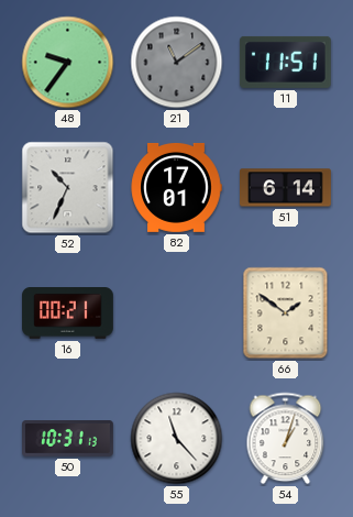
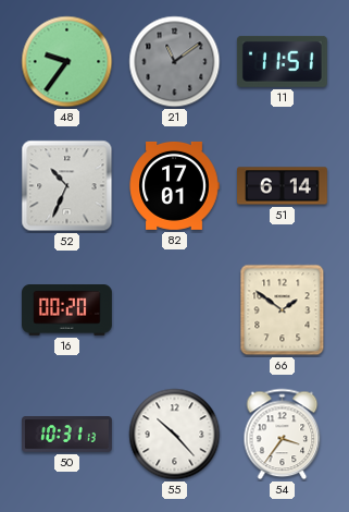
16: 00:21 -> 00:20 (67, 310)
55: 11:23 -> 10:23 (175, 435)
54: 1:03 -> 3:36 (283, 435)
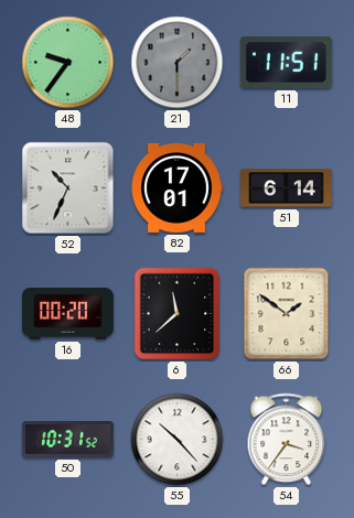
21: 11:09 -> 1:30 (178, 63)
6: none -> 11:38 (178, 314)
50: 10:31:13 -> 10:31:52 (68, 440)
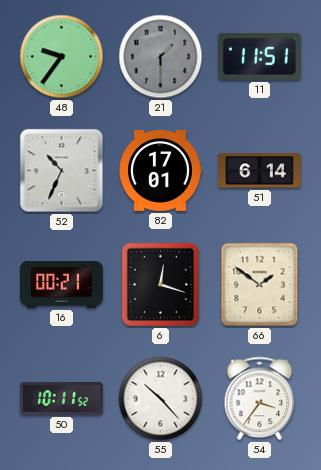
16: 00:20 -> 00:21 (62, 285)
6: 11:38 -> 12:18 (161, 285)
50: 10:31 -> 10:11 (62, 399)
